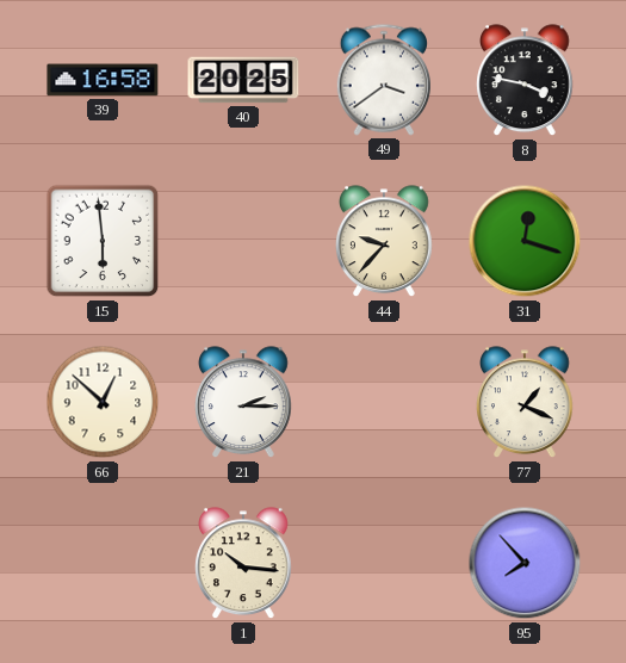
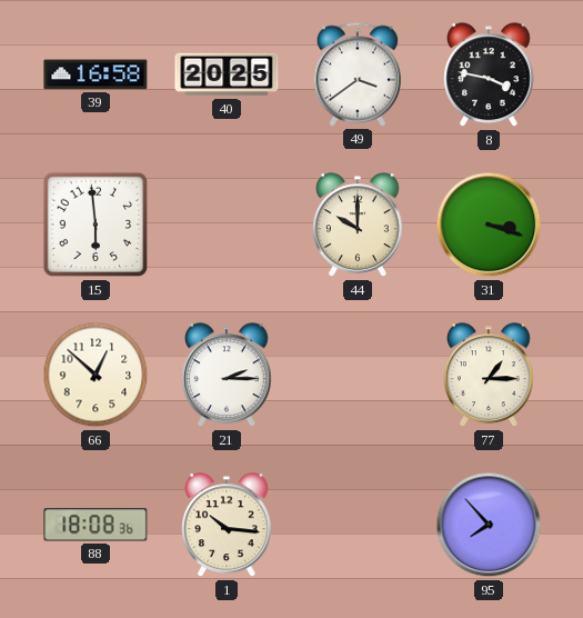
44: 9:37 -> 10:00 (359, 226)
31: 12:18 -> 3:18 (489, 225)
77: 1:19 -> 1:15 (490, 376)
88: none -> 18:08 (96, 525)
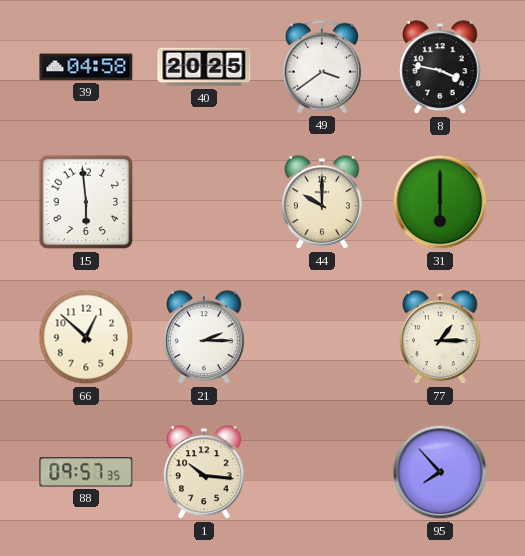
39: 16:58 -> 04:58 (86, 67)
31: 3:18 -> 6:00 (440, 202)
88: 18:08 -> 09:57 (86, 472)
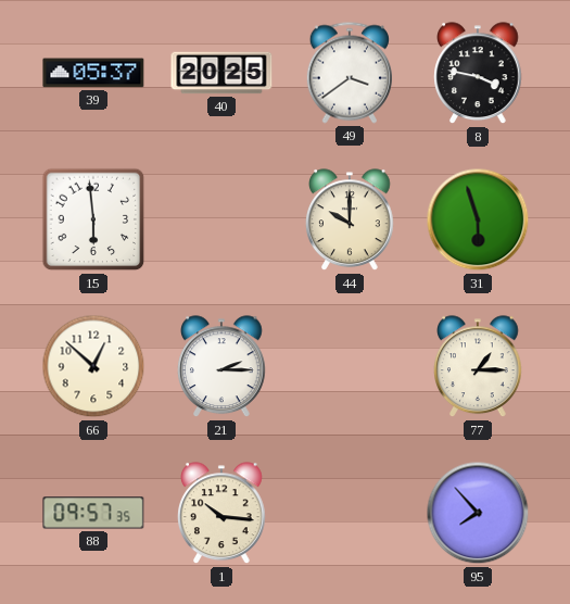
39: 04:58 -> 05:37 (93, 73)
31: 6:00 -> 5:57 (478, 219)
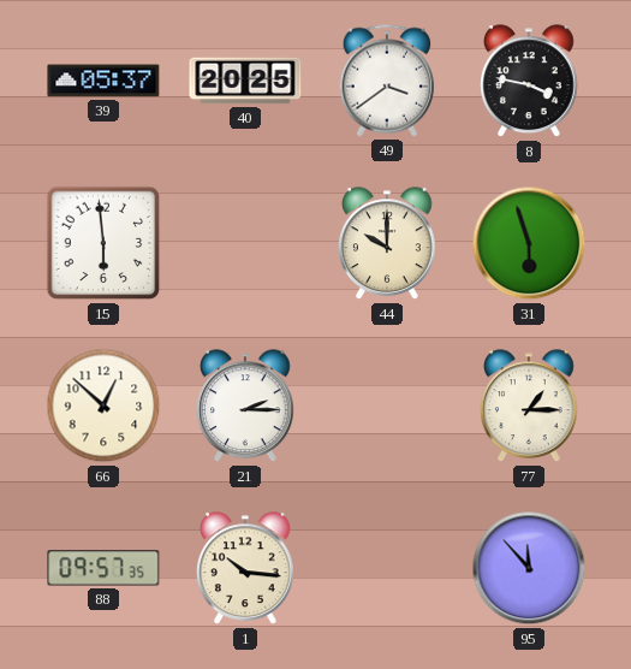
95: 7:53 -> 11:53 (529, 568)
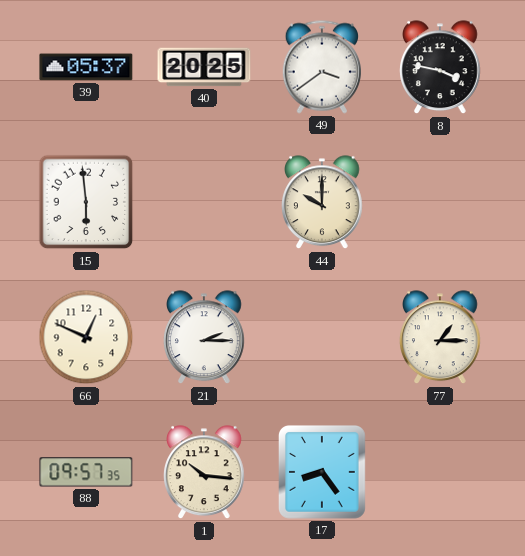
31: 5:57 -> none (529, 243)
66: 12:52 -> 12:49 (86, 337)
17: none -> 8:24 (322, 473)
95: 11:53 -> none (529, 568)
